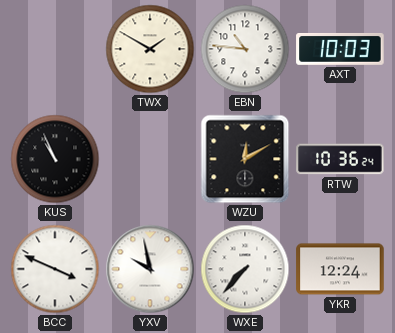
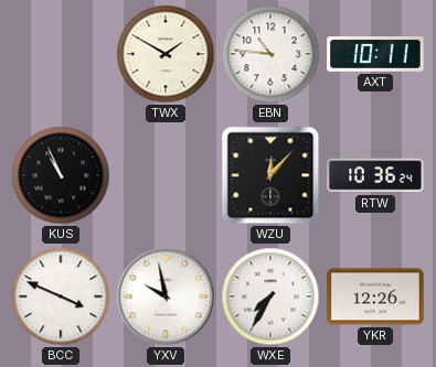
AXT: 10:03 -> 10:11 (375, 55)
WZU: 12:10 -> 12:07 (270, 175)
WXE: 7:37 -> 7:35 (270, 296)
YKR: 12:24 -> 12:26 (375, 296)
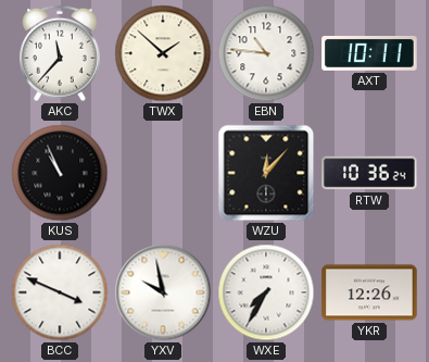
AKC: none -> 11:37 (61, 53)
TWX: 1:50 -> 1:52 (163, 53)
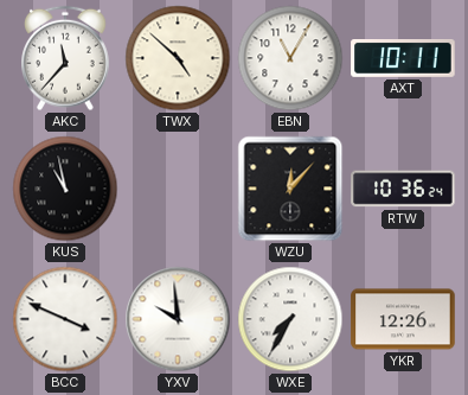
TWX: 1:52 -> 4:52 (178, 58)
EBN: 10:46 -> 11:05 (290, 58)
KUS: 10:56 -> 10:58 (65, 189)
YXV: 9:58 -> 9:59 (178, 319)
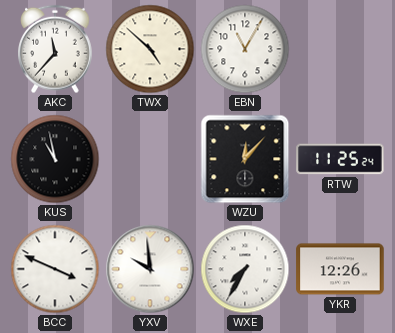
AXT: 10:11 -> none (403, 59)
RTW: 10:36 -> 11:25 (340, 159)
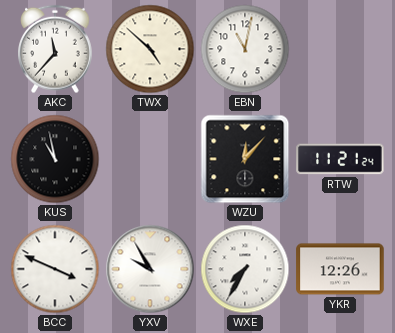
EBN: 11:05 -> 11:02 (245, 49)
RTW: 11:25 -> 11:21 (340, 159)
YXV: 9:59 -> 9:55 (150, 269)
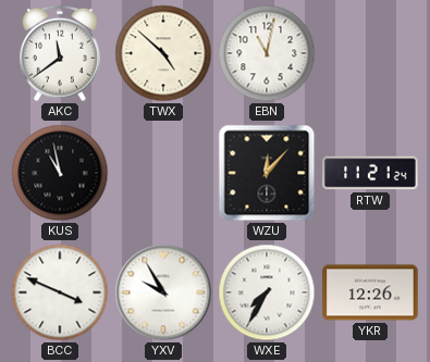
AKC: 11:37 -> 11:39 (61, 53)
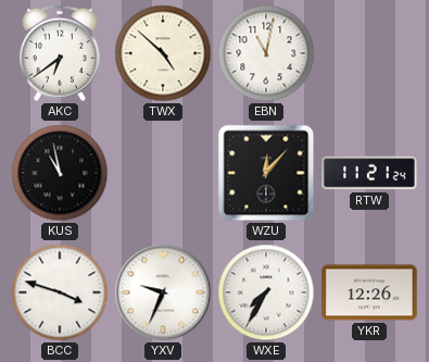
AKC: 11:39 -> 6:39 (61, 53)
BCC: 3:49 -> 3:48 (60, 292)
YXV: 9:55 -> 9:34 (163, 292)
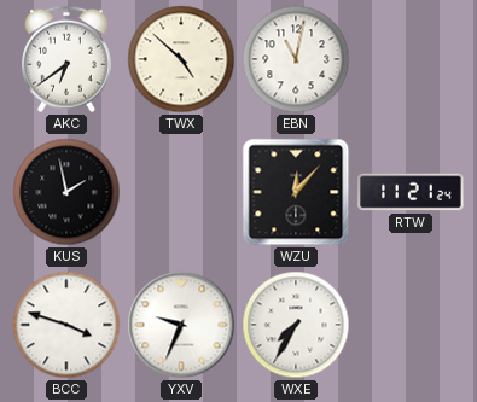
KUS: 10:58 -> 1:58 (66, 192)
YKR: 12:26 -> none (369, 292)
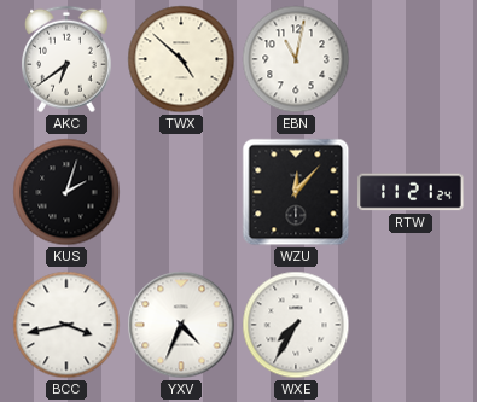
KUS: 1:58 -> 2:03 (66, 192)
BCC: 3:48 -> 3:43 (66, 325)
YXV: 9:34 -> 4:34 (181, 325)
